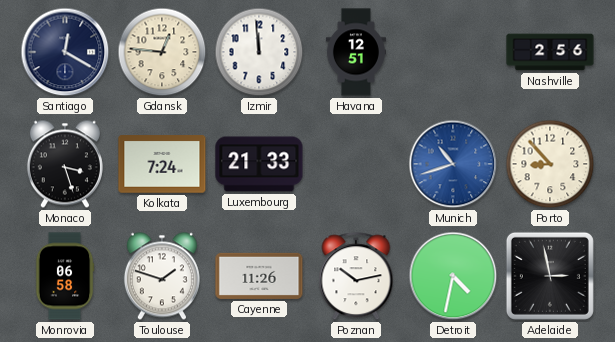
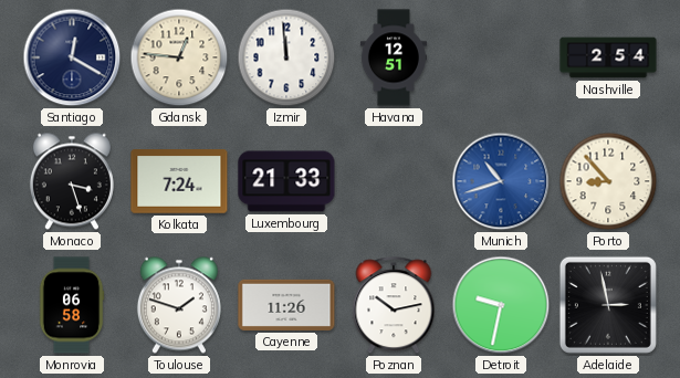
Nashville: 2:56 -> 2:54 (608, 57)
Detroit: 4:32 -> 9:32 (501, 305)
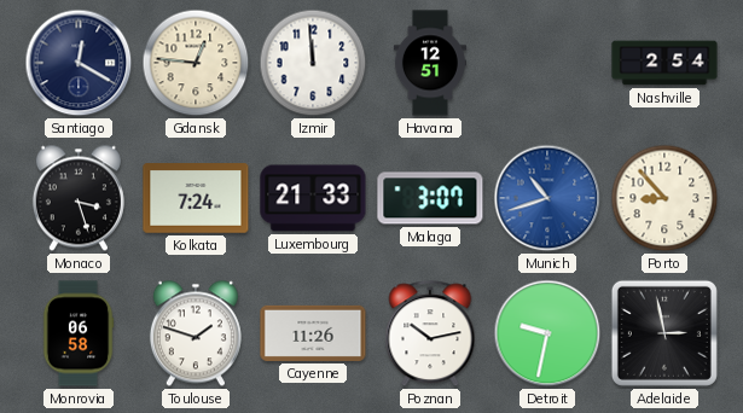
Malaga: none -> 3:07 (430, 198)
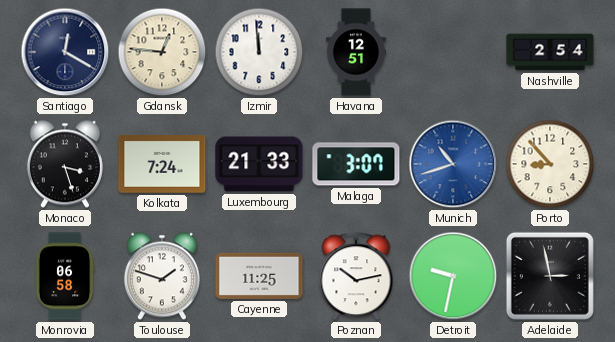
Cayenne: 11:26 -> 11:25 (259, 276)
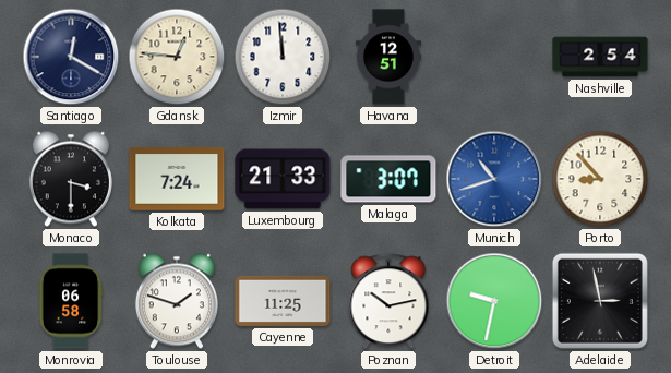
Monaco: 3:27 -> 3:30 (71, 179)
